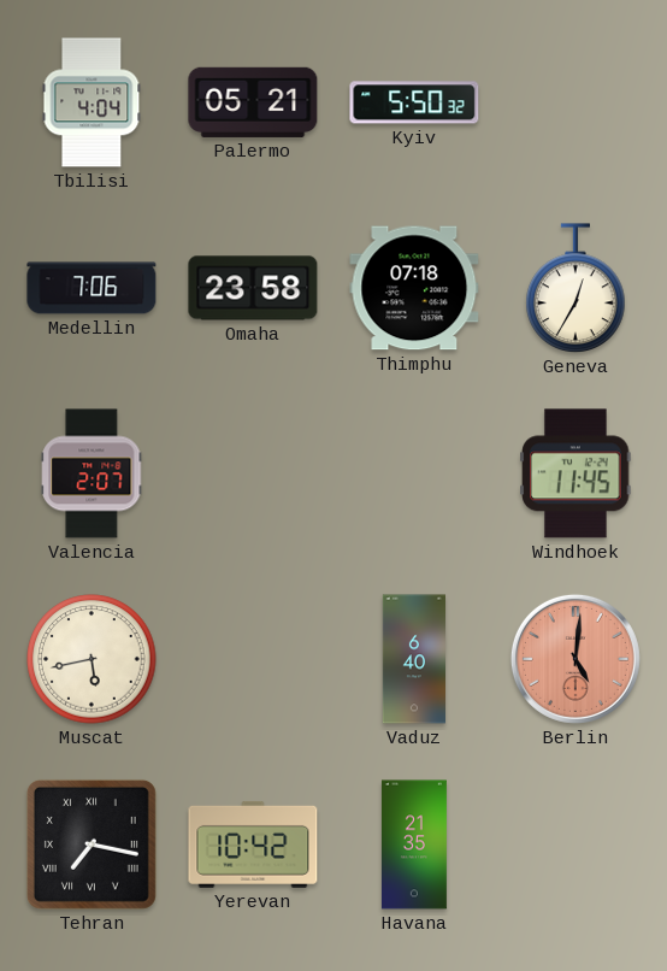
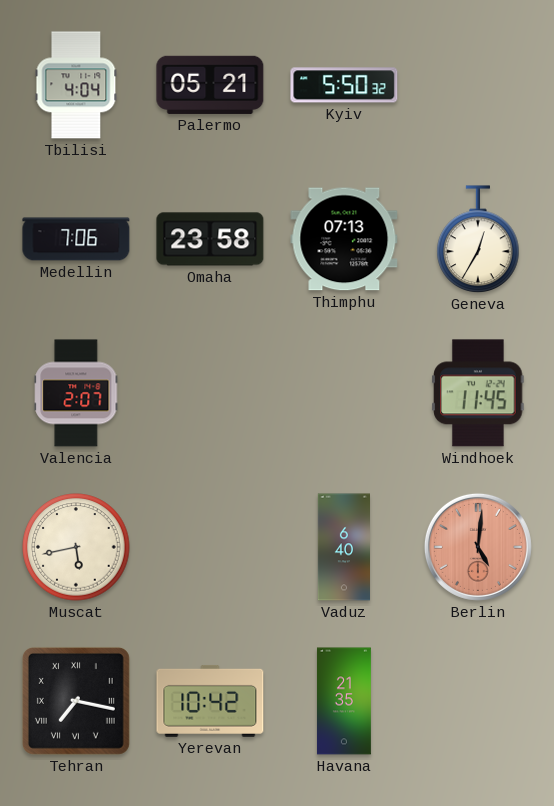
Thimphu: 07:18 -> 07:13 (344, 239)
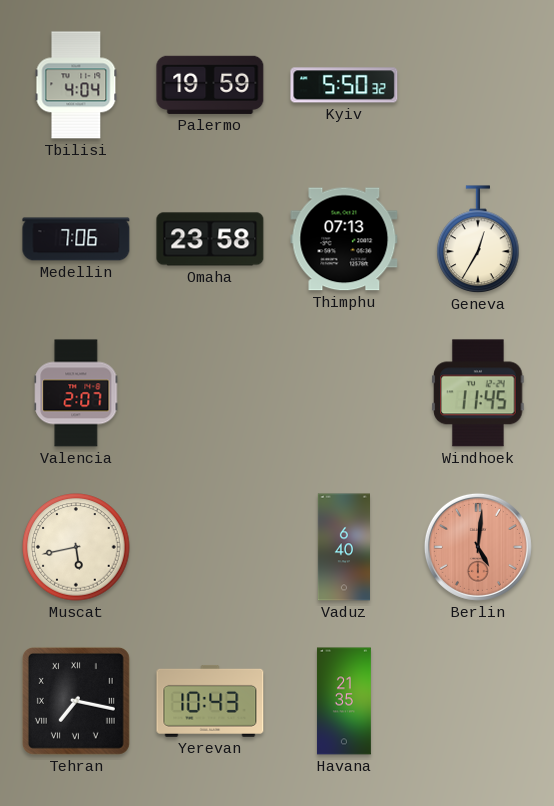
Palermo: 05:21 -> 19:59 (210, 85)
Yerevan: 10:42 -> 10:43 (210, 701)
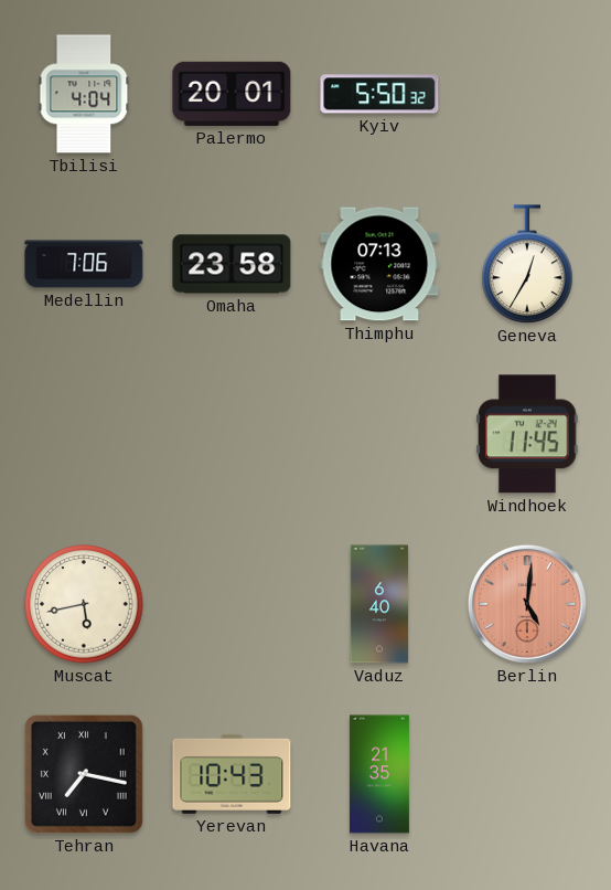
Palermo: 19:59 -> 20:01 (232, 94)
Valencia: 2:07 -> none (76, 393)
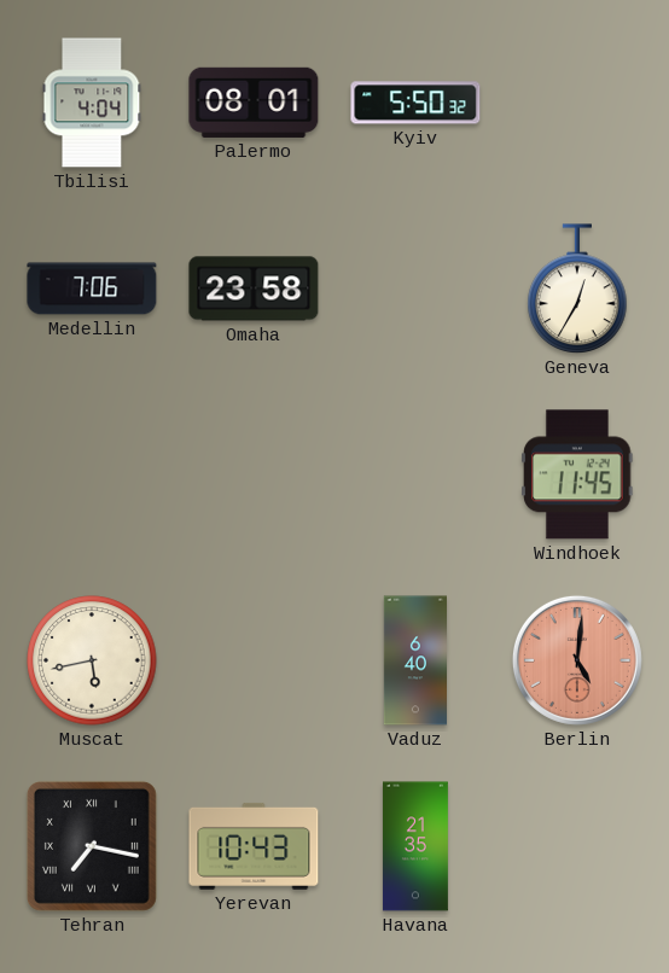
Palermo: 20:01 -> 08:01 (254, 103)
Thimphu: 07:13 -> none (379, 264)
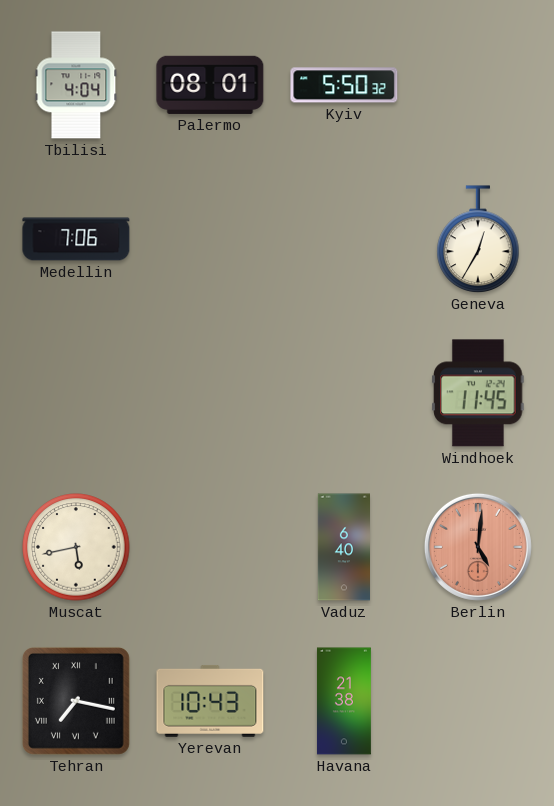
Omaha: 23:58 -> none (254, 289)
Havana: 21:35 -> 21:38 (344, 701)
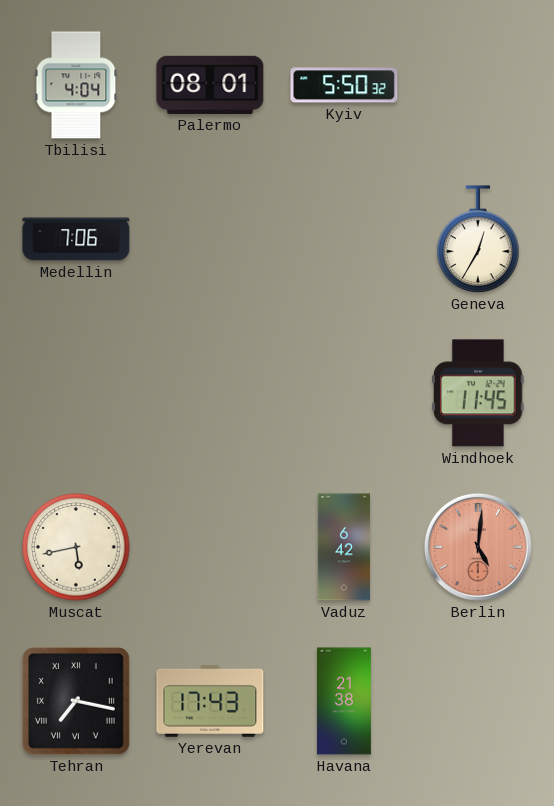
Vaduz: 6:40 -> 6:42 (343, 547)
Yerevan: 10:43 -> 17:43 (210, 701)
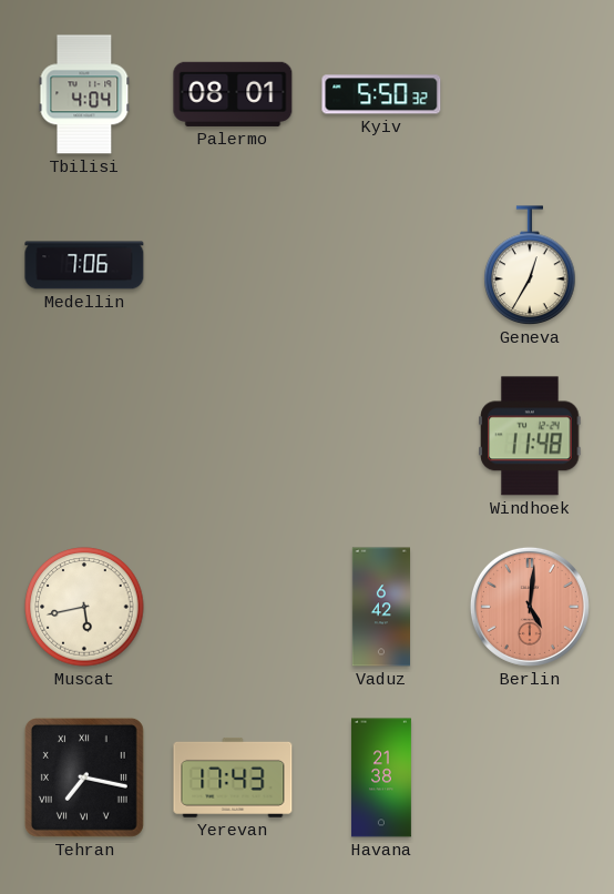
Windhoek: 11:45 -> 11:48 (530, 436)
